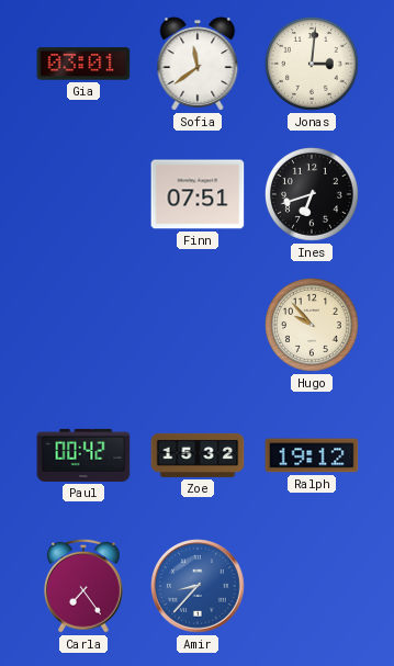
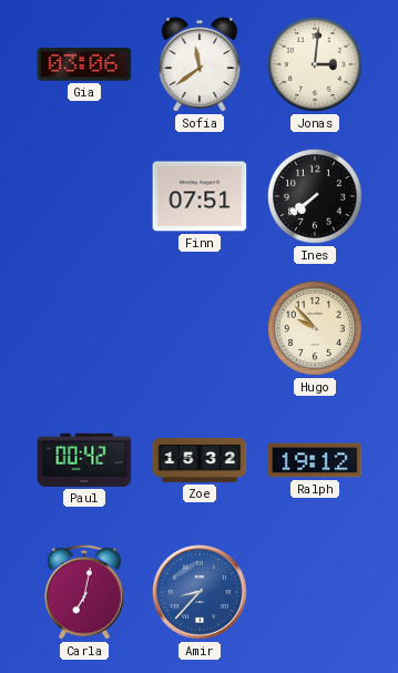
Gia: 03:01 -> 03:06 (84, 64)
Ines: 6:42 -> 7:39 (316, 197)
Carla: 7:24 -> 7:02 (85, 592)
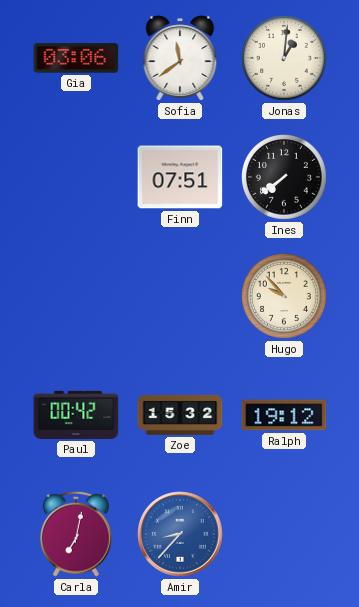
Jonas: 3:01 -> 1:01 (285, 59)
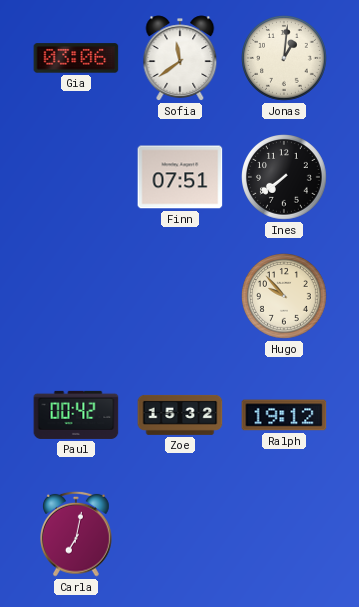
Amir: 8:37 -> none (180, 534)
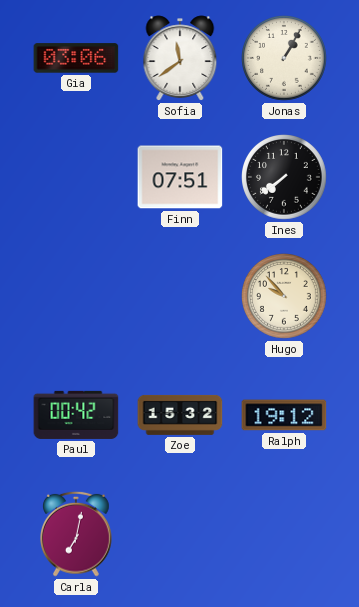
Jonas: 1:01 -> 1:05 (285, 59)
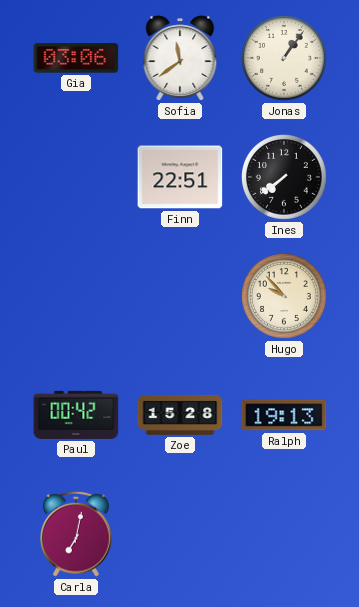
Jonas: 1:05 -> 1:06 (285, 59)
Finn: 07:51 -> 22:51 (180, 177)
Zoe: 15:32 -> 15:28 (180, 415)
Ralph: 19:12 -> 19:13 (284, 415)
